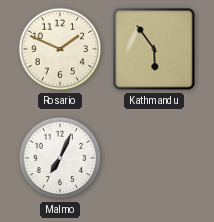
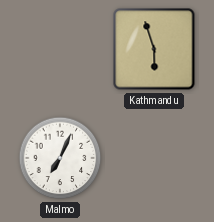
Rosario: 1:49 -> none (60, 49)
Kathmandu: 5:54 -> 5:57 (154, 49)
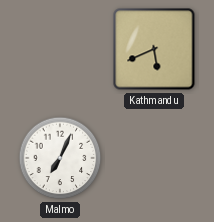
Kathmandu: 5:57 -> 5:41 (154, 49)
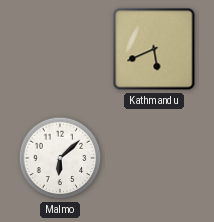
Malmo: 7:04 -> 6:08 (60, 158)
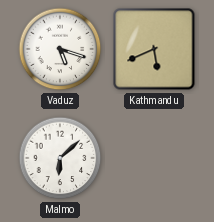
Vaduz: none -> 5:18 (60, 49)
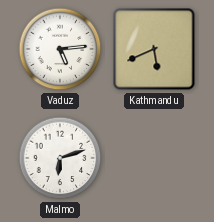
Vaduz: 5:18 -> 5:14 (60, 49)
Malmo: 6:08 -> 6:12 (60, 158)
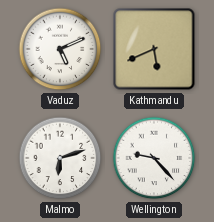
Vaduz: 5:14 -> 5:11 (60, 49)
Wellington: none -> 9:23 (154, 158)
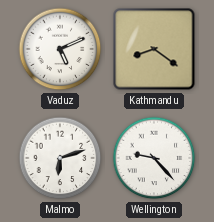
Kathmandu: 5:41 -> 8:21 (154, 49)
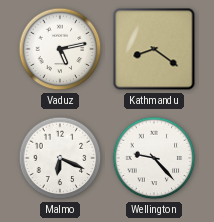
Vaduz: 5:11 -> 5:13 (60, 49)
Malmo: 6:12 -> 6:19 (60, 158)
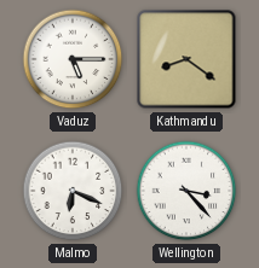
Vaduz: 5:13 -> 5:15 (73, 59)
Wellington: 9:23 -> 3:23 (186, 191)
